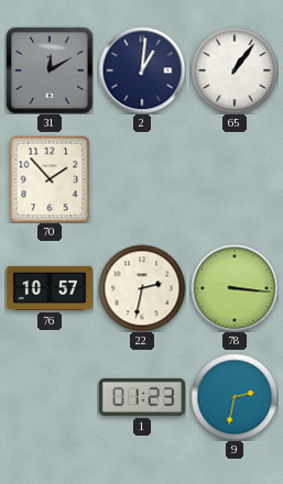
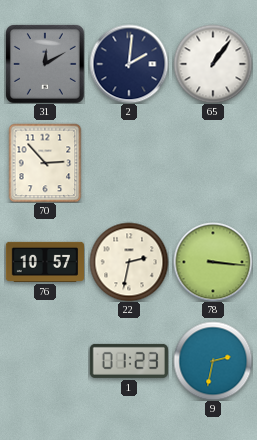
2: 1:01 -> 2:01 (129, 64)
70: 1:53 -> 2:53 (45, 163)
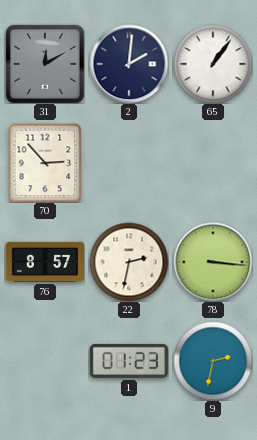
76: 10:57 -> 8:57 (44, 262)
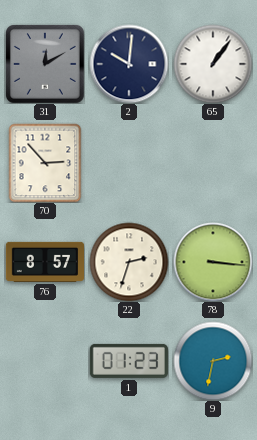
2: 2:01 -> 10:01 (129, 64)
22: 2:32 -> 2:33 (129, 262)
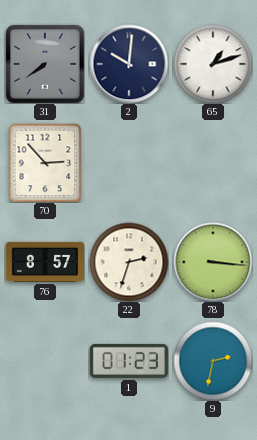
31: 12:10 -> 7:39 (45, 64)
65: 1:06 -> 1:12 (213, 64)
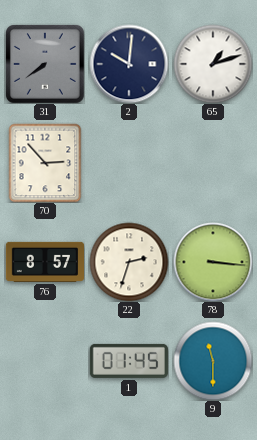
1: 01:23 -> 01:45 (129, 361)
9: 2:32 -> 11:30 (213, 361)
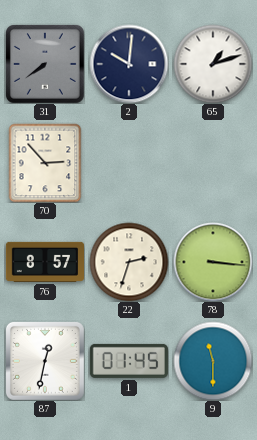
87: none -> 12:32 (45, 361)
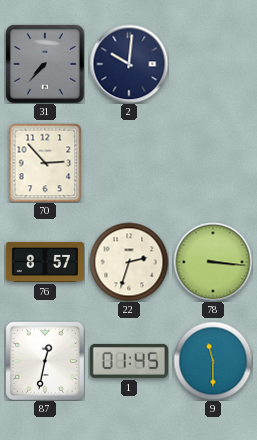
31: 7:39 -> 7:37 (45, 64)
65: 1:12 -> none (213, 64)
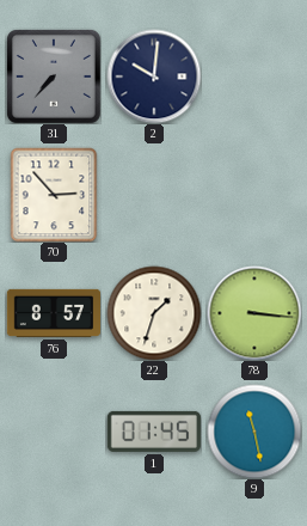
22: 2:33 -> 1:33 (154, 313)
87: 12:32 -> none (45, 361)
9: 11:30 -> 11:28 (254, 432)
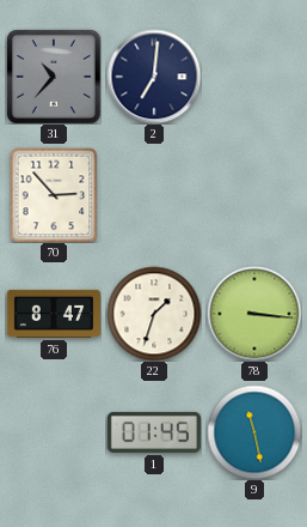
31: 7:37 -> 10:37 (54, 77)
2: 10:01 -> 7:01 (154, 77)
76: 8:57 -> 8:47 (53, 314)
